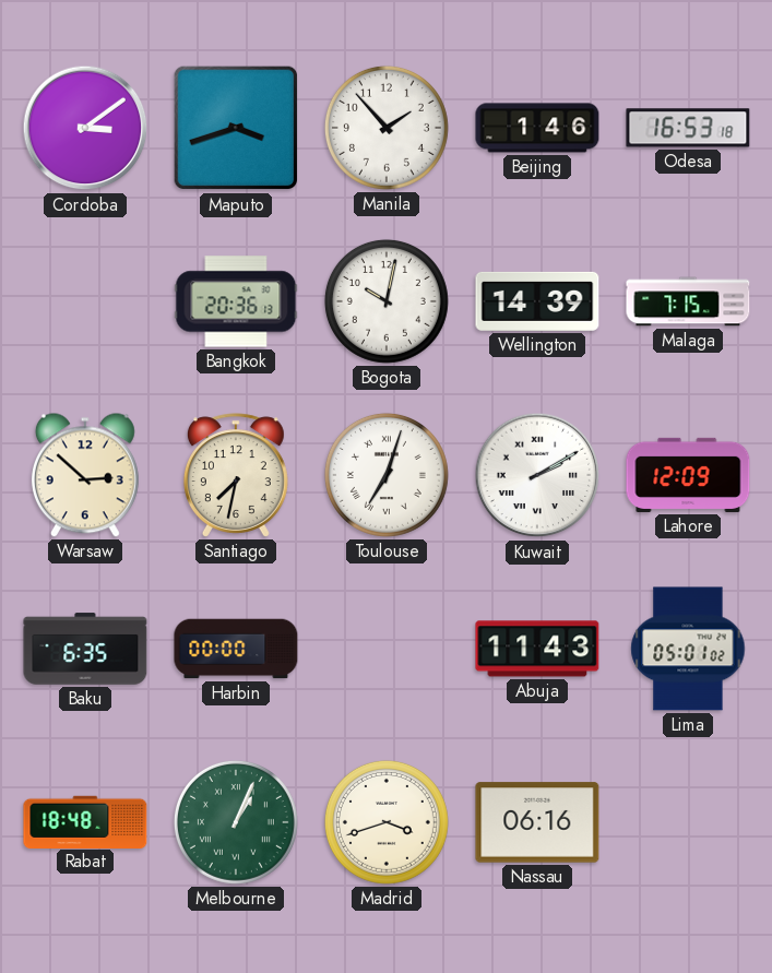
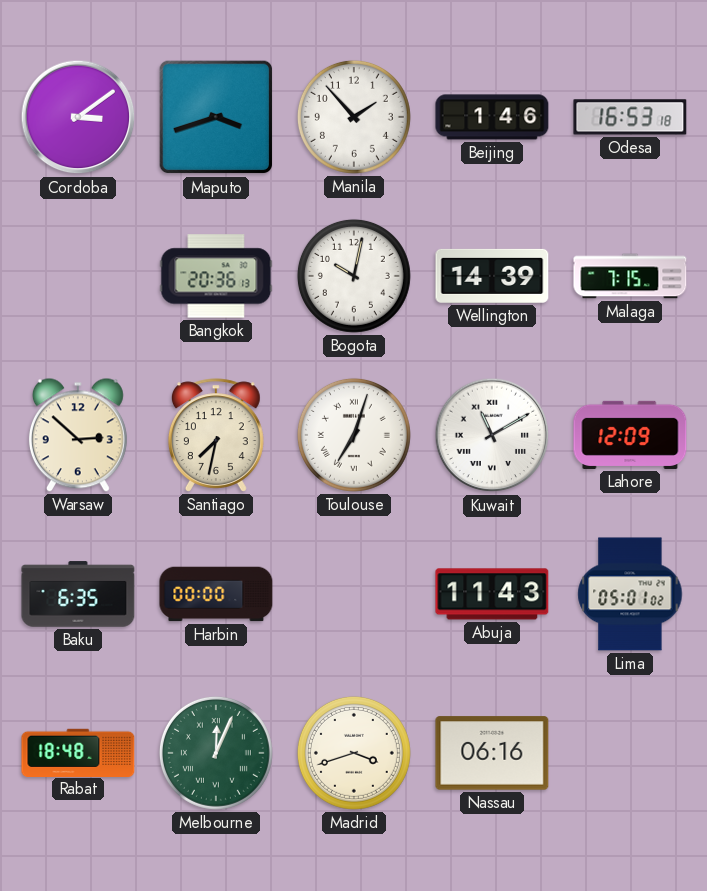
Kuwait: 2:10 -> 11:10 (492, 435)
Melbourne: 1:04 -> 12:04 (216, 753)
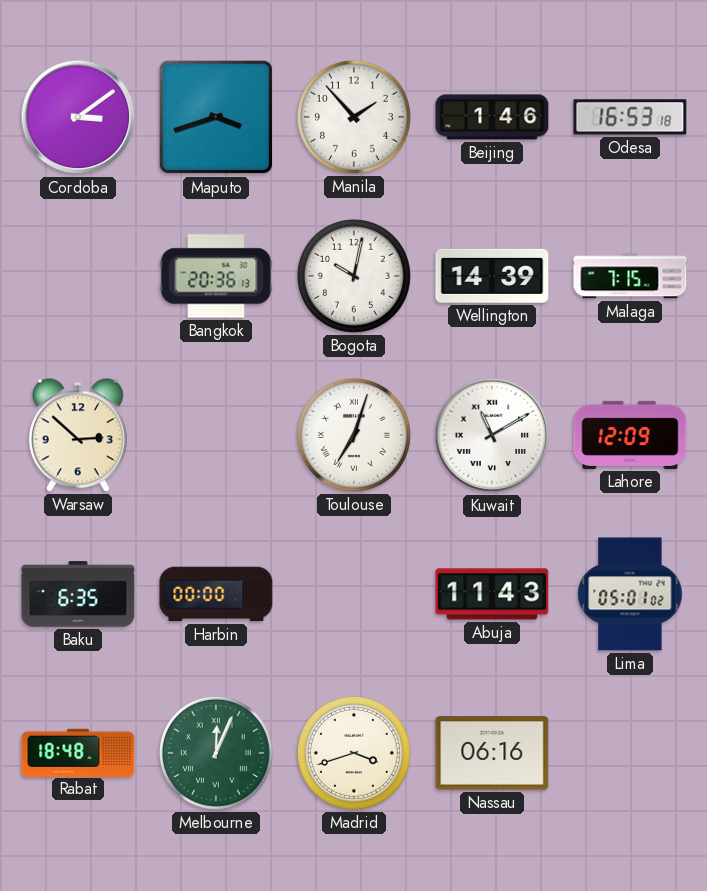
Santiago: 7:32 -> none (216, 435)
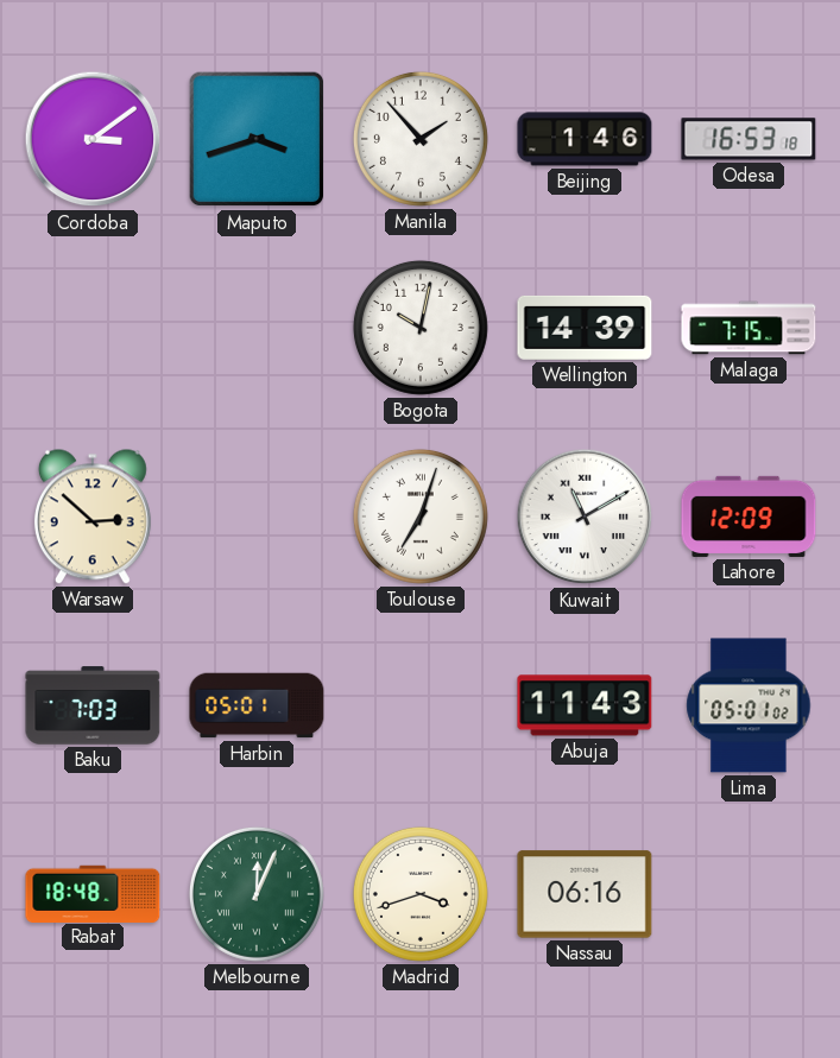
Bangkok: 20:36 -> none (216, 276)
Baku: 6:35 -> 7:03 (93, 705)
Harbin: 00:00 -> 05:01 (257, 705)
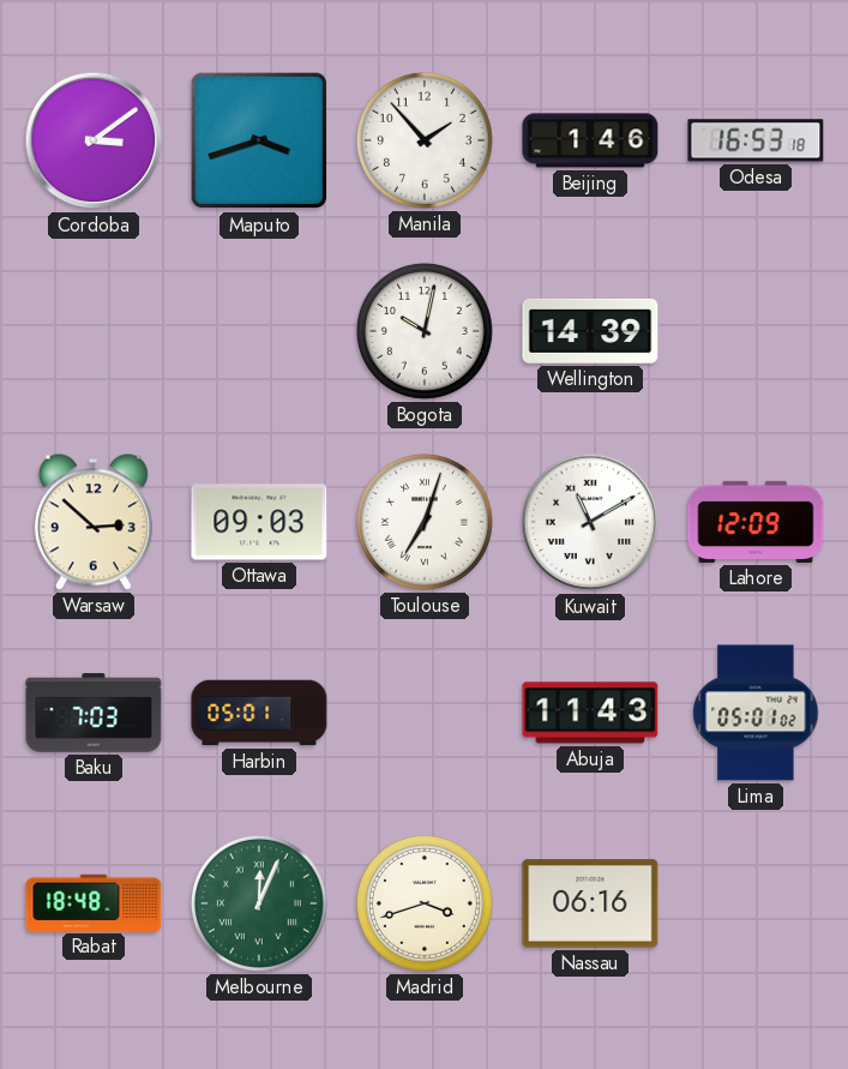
Malaga: 7:15 -> none (749, 328)
Ottawa: none -> 09:03 (259, 522)
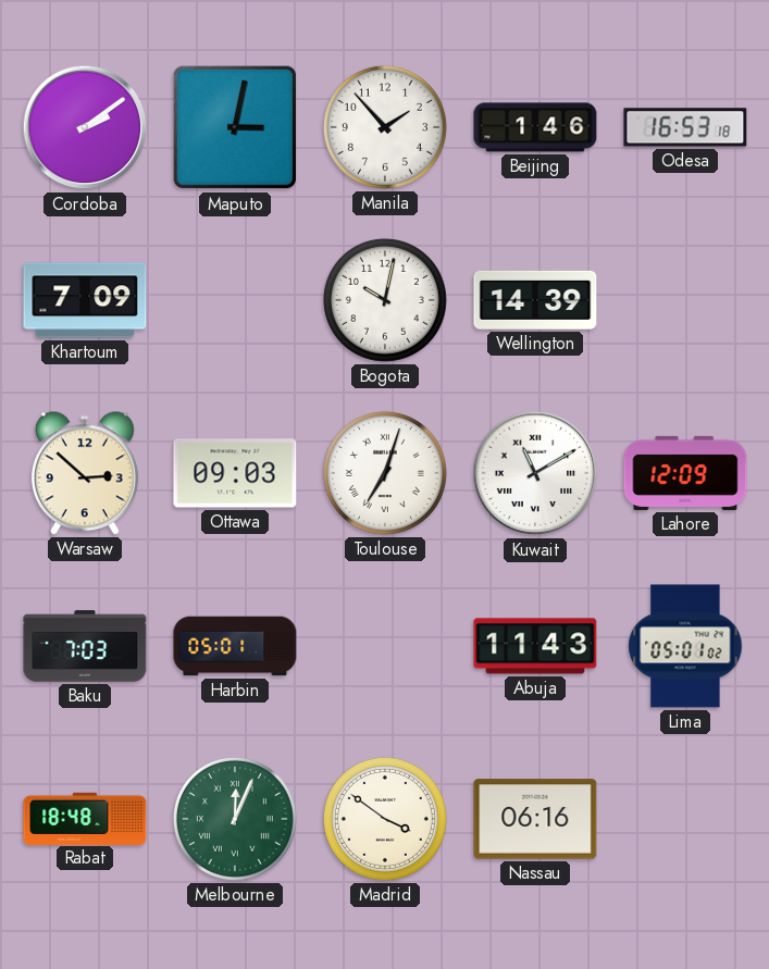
Cordoba: 3:09 -> 2:09 (85, 127)
Maputo: 3:42 -> 3:02 (235, 127)
Khartoum: none -> 7:09 (85, 300)
Madrid: 3:42 -> 3:51 (385, 819)
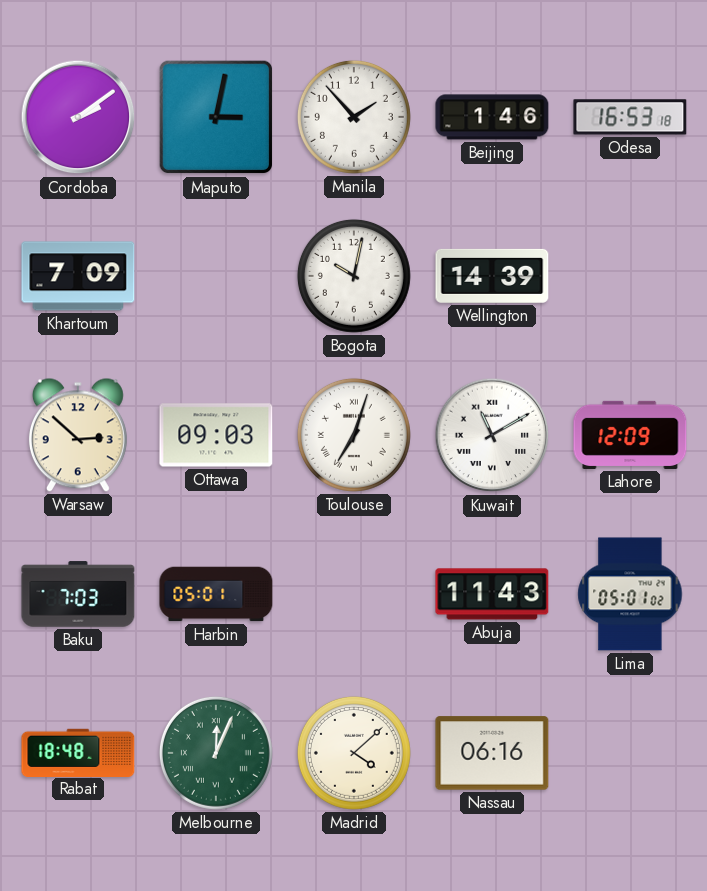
Madrid: 3:51 -> 4:08 (354, 753)
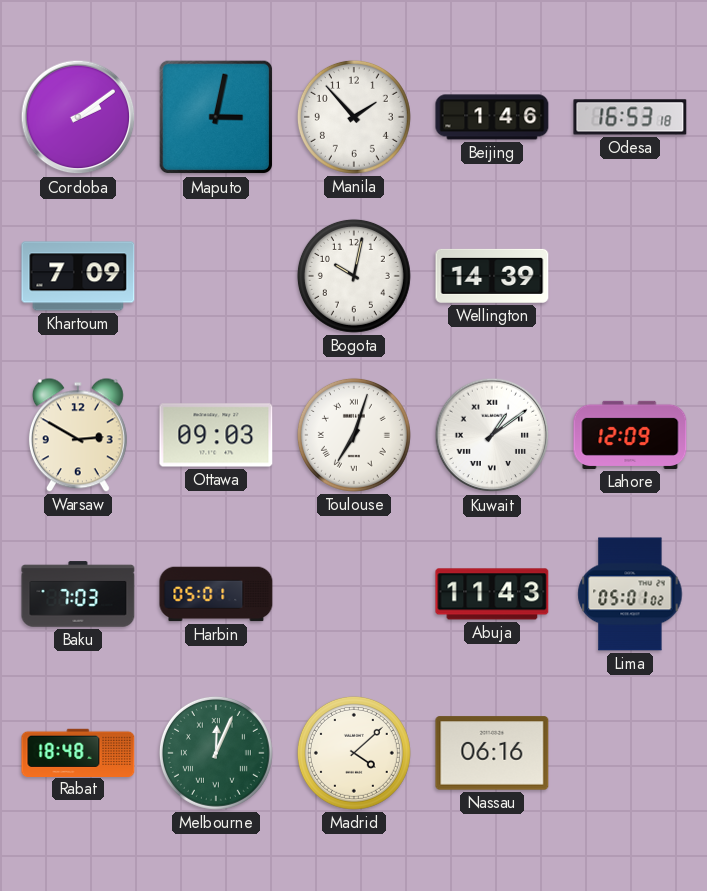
Warsaw: 2:52 -> 2:50 (78, 435)
Kuwait: 11:10 -> 1:09 (492, 435)
